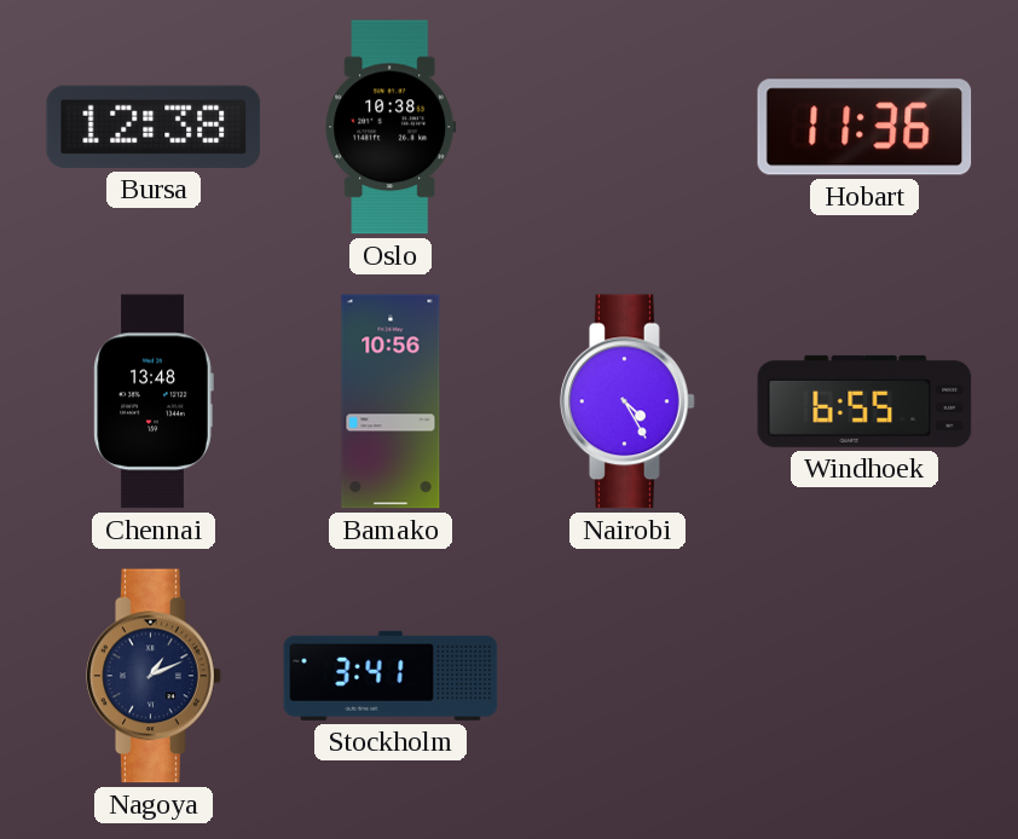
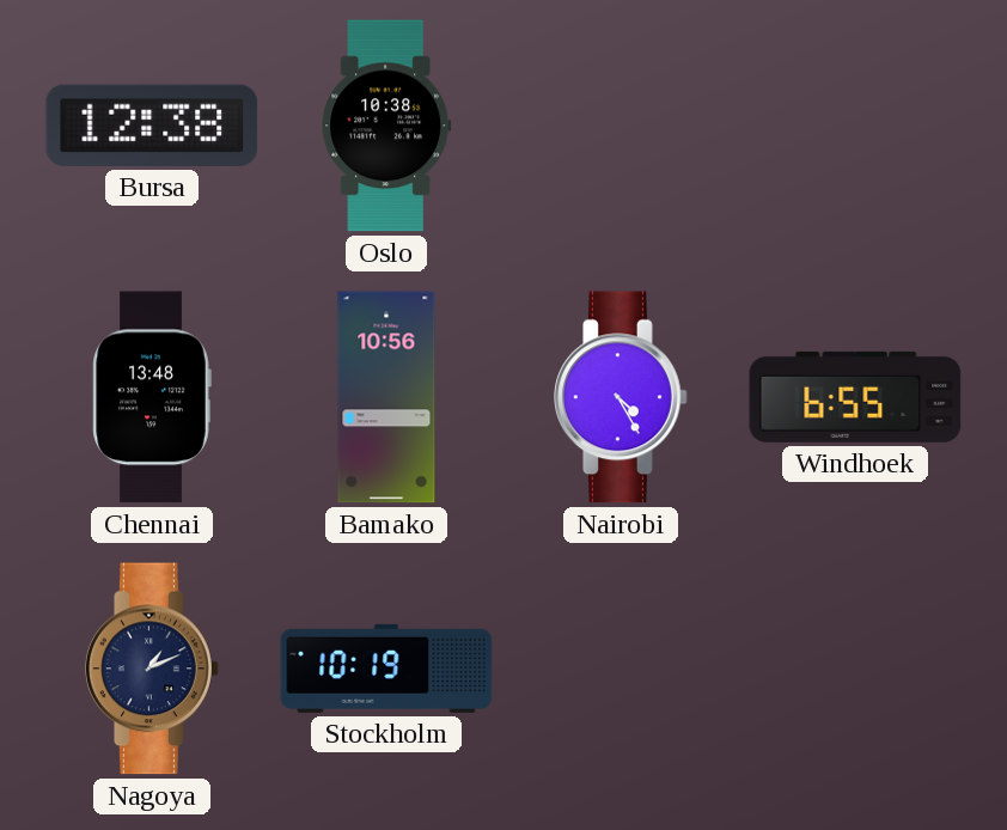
Hobart: 11:36 -> none (864, 127)
Stockholm: 3:41 -> 10:19 (386, 669)
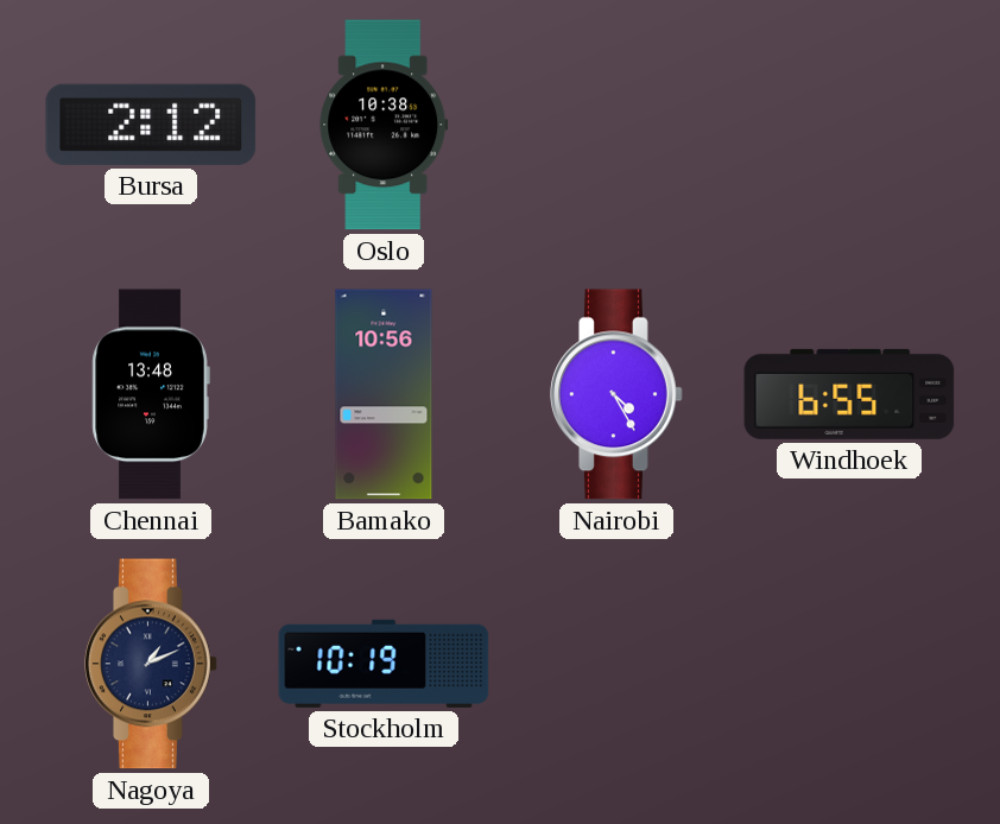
Bursa: 12:38 -> 2:12 (151, 125)
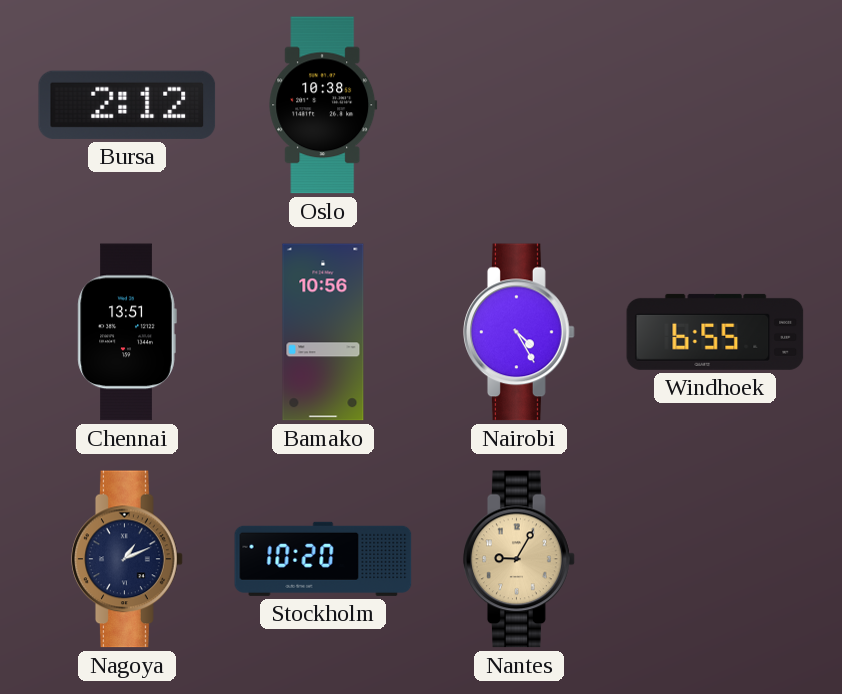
Chennai: 13:48 -> 13:51 (127, 332)
Stockholm: 10:19 -> 10:20 (323, 559)
Nantes: none -> 9:05 (519, 559)
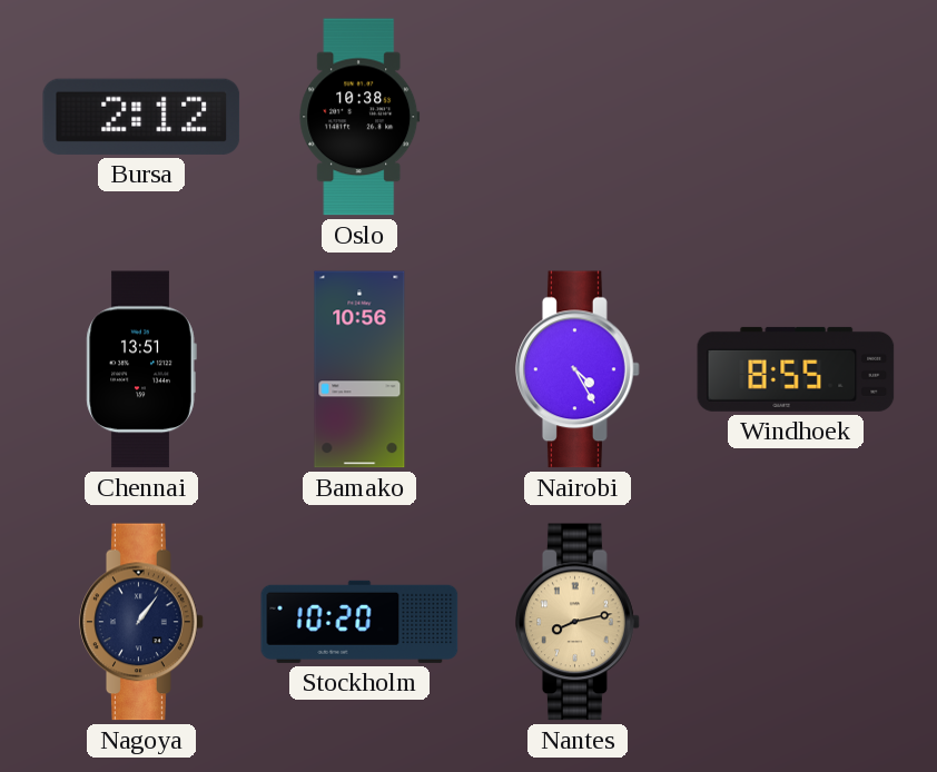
Windhoek: 6:55 -> 8:55 (796, 369)
Nagoya: 1:11 -> 1:06 (141, 622)
Nantes: 9:05 -> 8:13 (578, 622)
